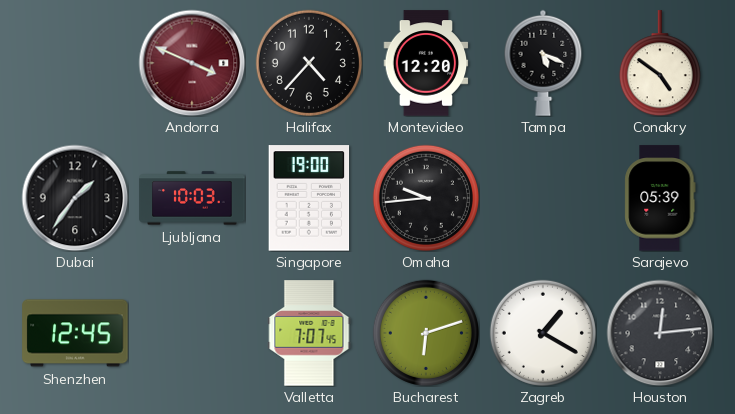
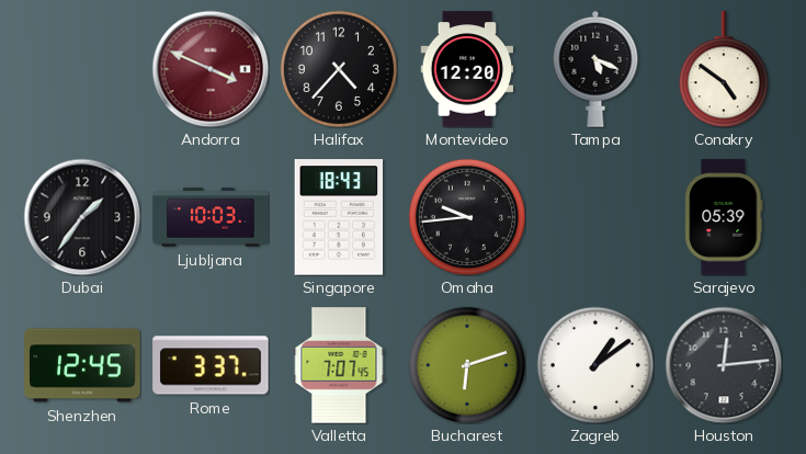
Singapore: 19:00 -> 18:43 (339, 217)
Rome: none -> 3:37 (211, 365)
Zagreb: 1:20 -> 1:09 (595, 365)
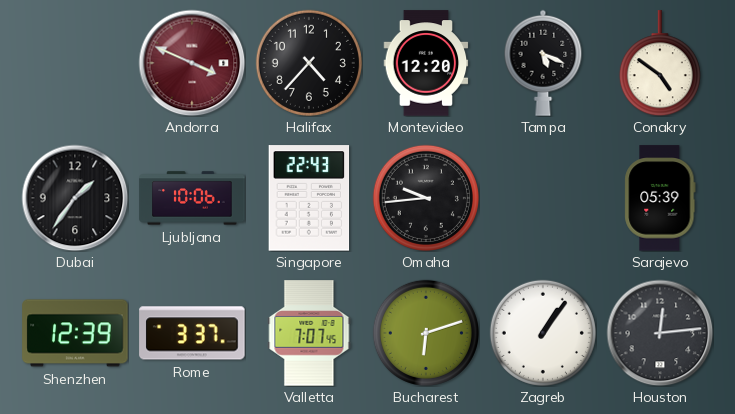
Ljubljana: 10:03 -> 10:06 (192, 198)
Singapore: 18:43 -> 22:43 (309, 198)
Shenzhen: 12:45 -> 12:39 (75, 333)
Zagreb: 1:09 -> 1:06 (543, 333)
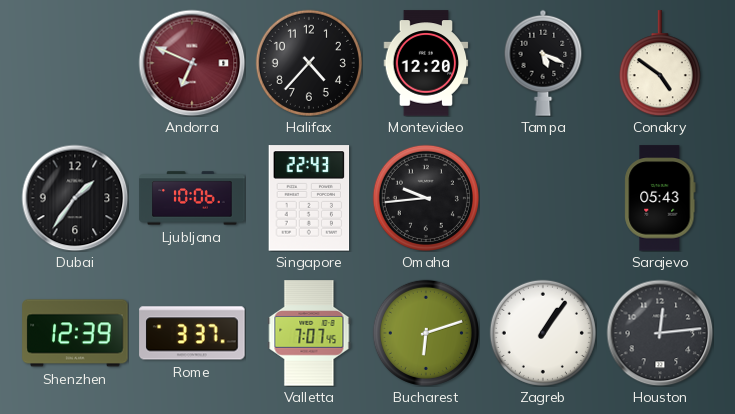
Andorra: 3:49 -> 6:49 (192, 63)
Sarajevo: 05:39 -> 05:43 (660, 198)
